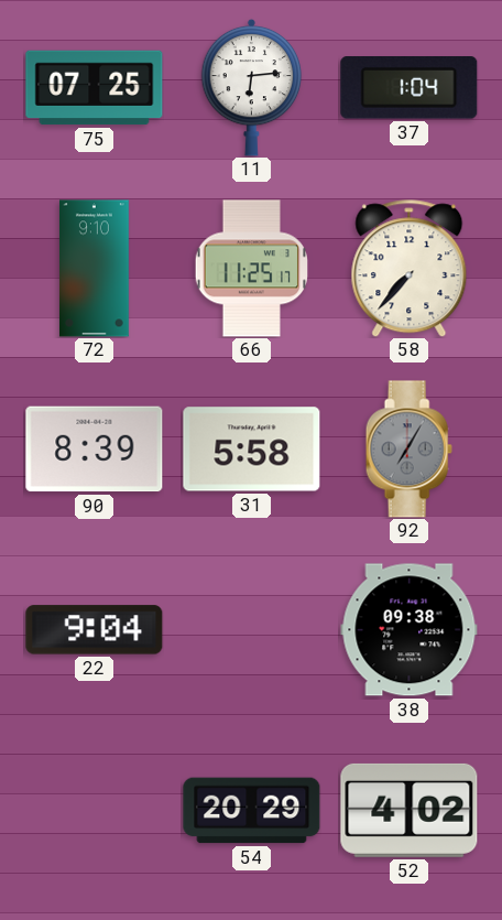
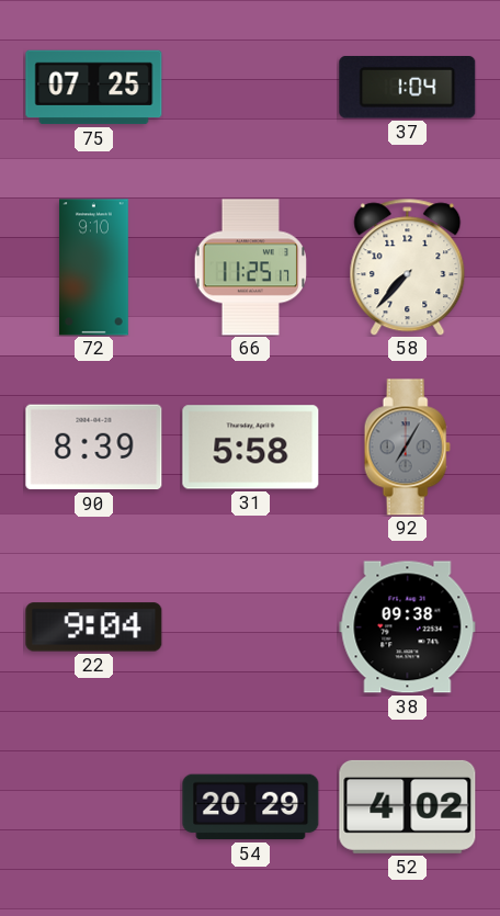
11: 6:14 -> none (252, 87)
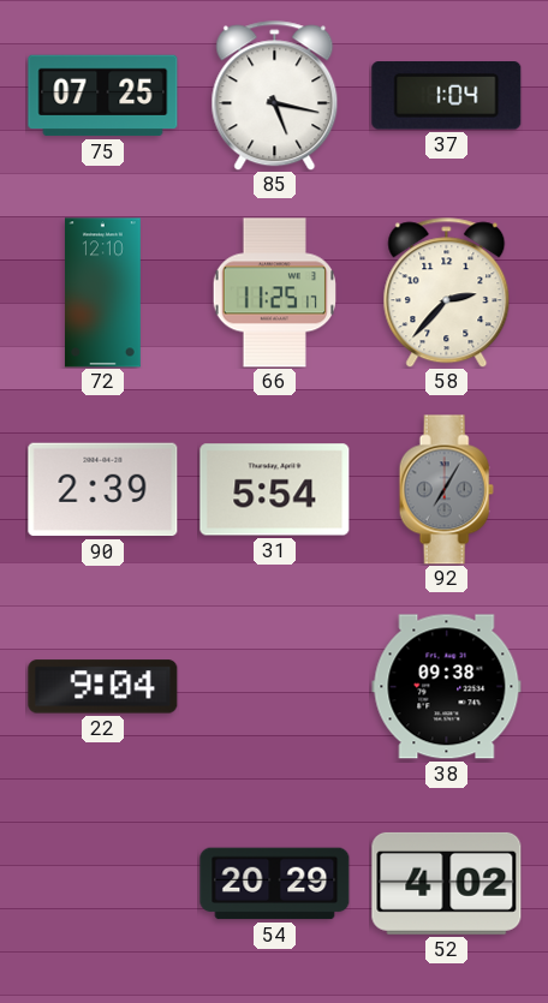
85: none -> 5:17 (275, 96)
72: 9:10 -> 12:10 (102, 293)
58: 7:37 -> 2:37 (447, 293)
90: 8:39 -> 2:39 (103, 490)
31: 5:58 -> 5:54 (275, 490)
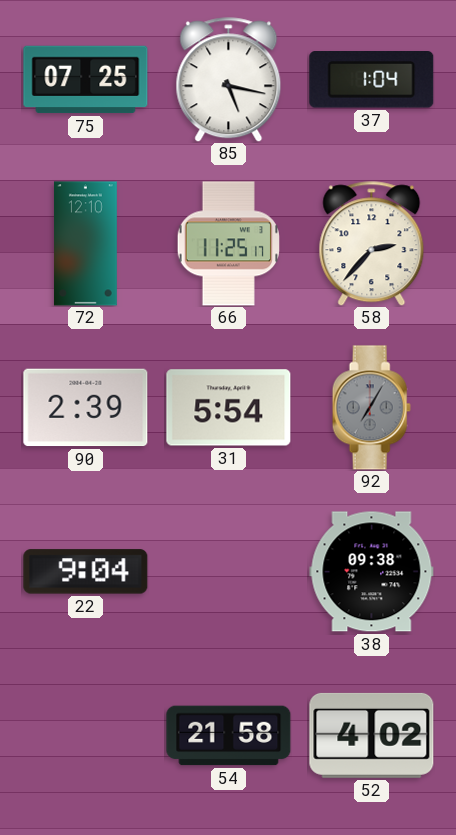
54: 20:29 -> 21:58 (229, 736)
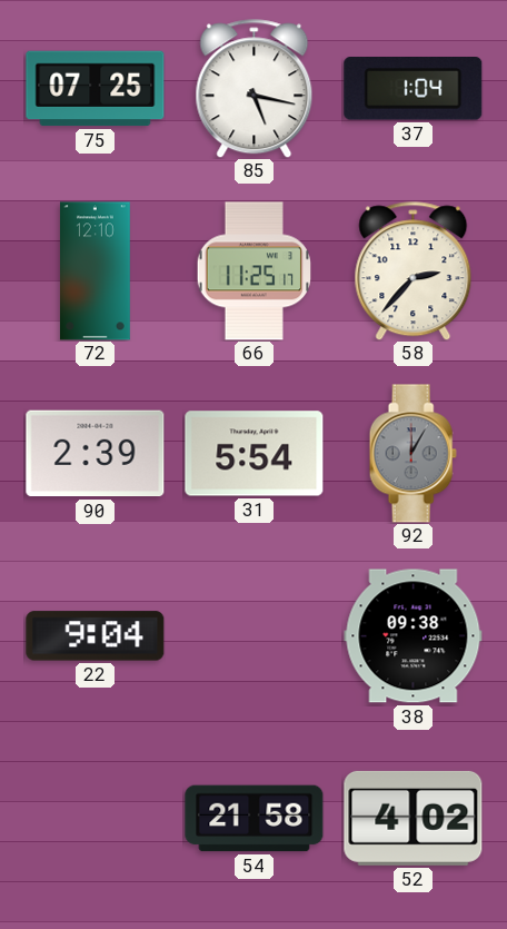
92: 7:05 -> 12:05 (412, 454)
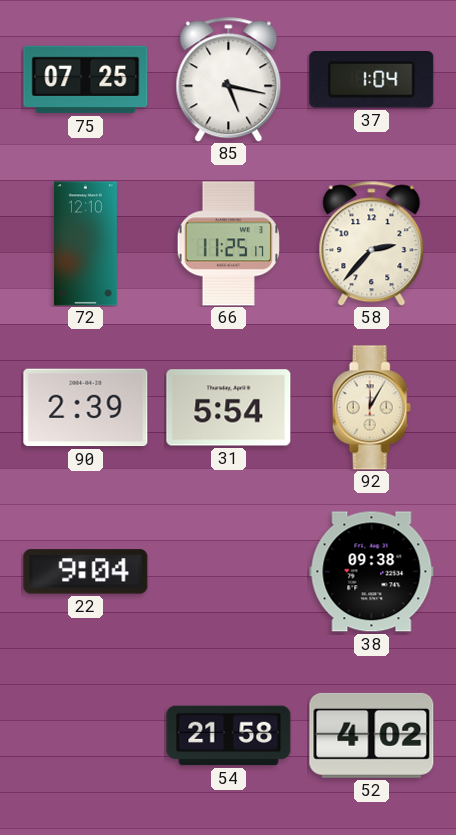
92 dial: grey -> cream (371, 408)
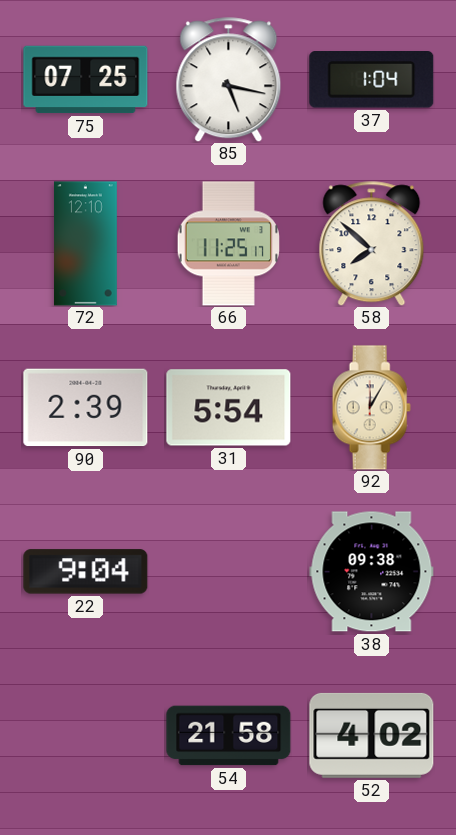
58: 2:37 -> 7:52 (372, 244)
